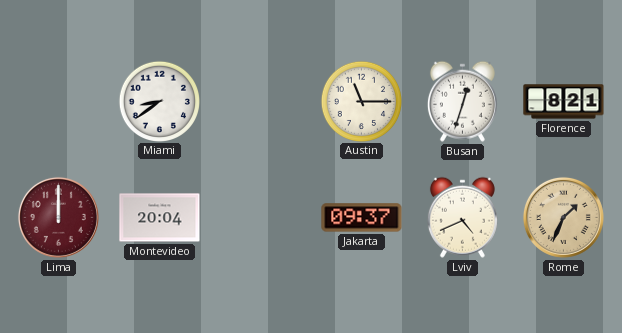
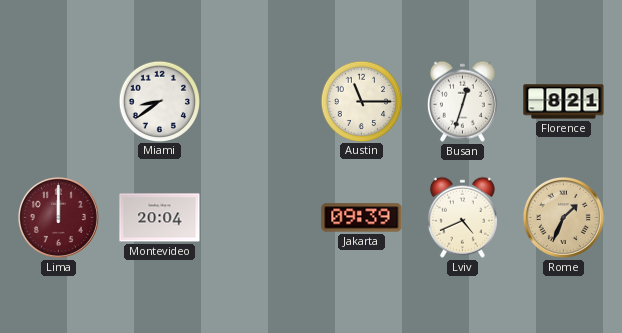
Jakarta: 09:37 -> 09:39 (362, 218)
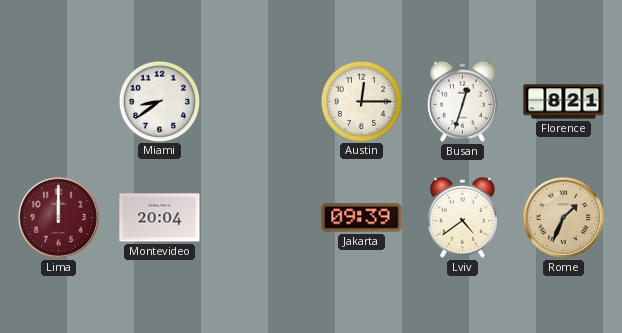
Austin: 11:15 -> 12:15 (361, 101)
Lviv: 4:41 -> 4:39 (462, 217)
